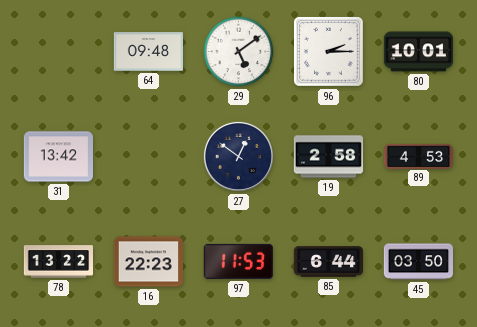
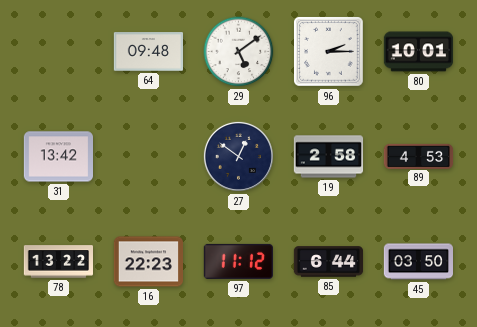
97: 11:53 -> 11:12 (238, 261)
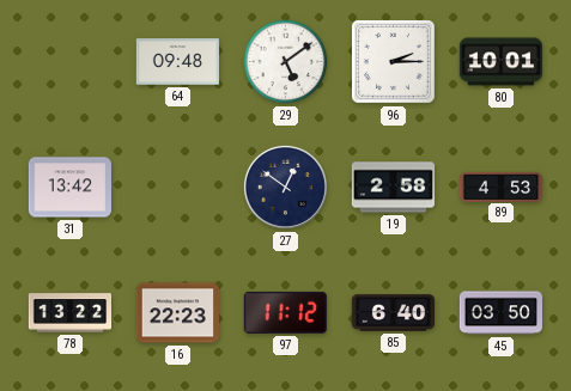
85: 6:44 -> 6:40 (394, 313)
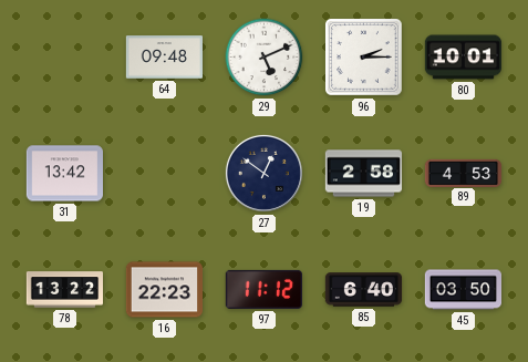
29: 5:09 -> 5:11 (265, 58)
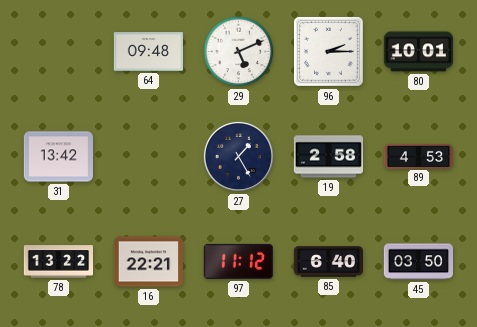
27: 12:51 -> 1:25 (238, 156)
16: 22:23 -> 22:21 (148, 262)
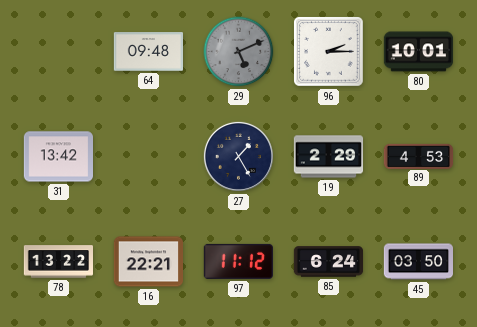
29 dial: white -> grey (239, 52)
19: 2:58 -> 2:29 (329, 157)
85: 6:40 -> 6:24 (329, 262)
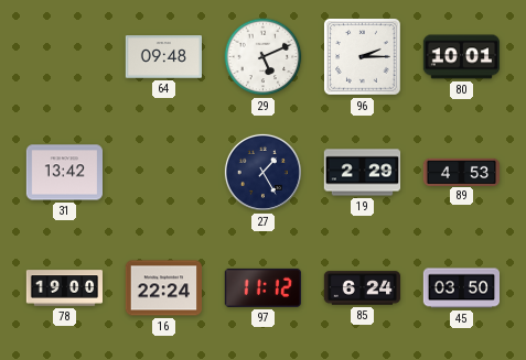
29 dial: grey -> white (264, 57)
78: 13:22 -> 19:00 (64, 288)
16: 22:21 -> 22:24 (163, 288)
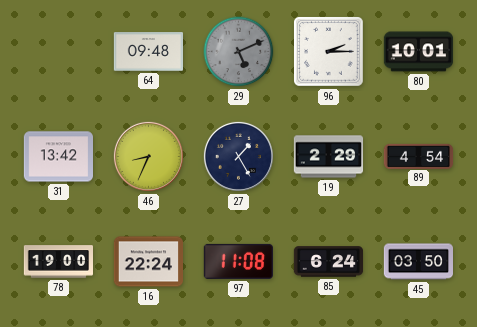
29 dial: white -> grey (239, 52)
46: none -> 8:34 (148, 156)
89: 4:53 -> 4:54 (419, 156)
97: 11:12 -> 11:08 (238, 261)
